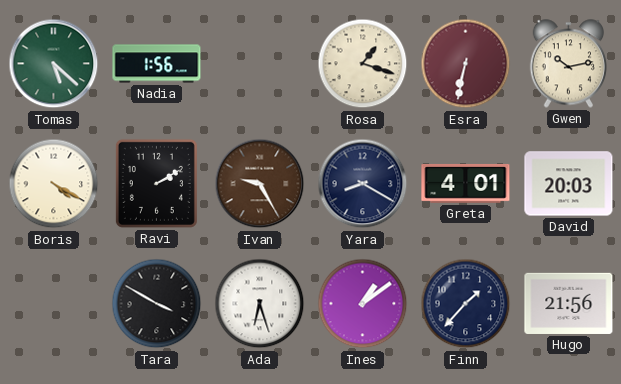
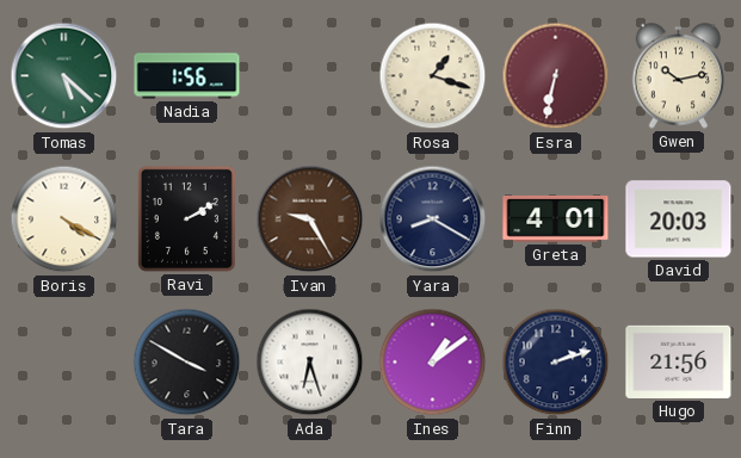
Finn: 1:37 -> 2:12 (556, 363)
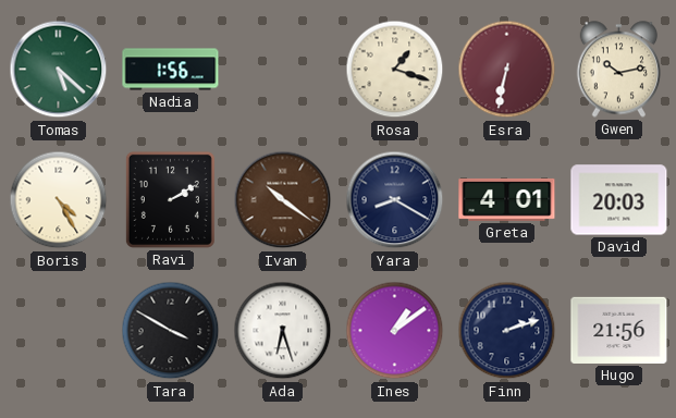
Boris: 4:20 -> 4:25 (59, 200)
Ivan: 9:25 -> 10:21 (283, 200)
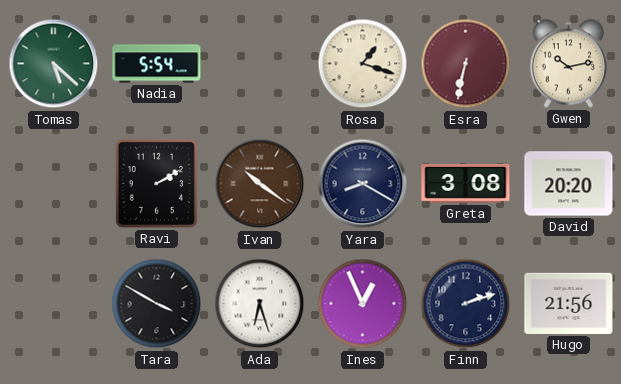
Nadia: 1:56 -> 5:54 (157, 64)
Boris: 4:25 -> none (59, 200)
Greta: 4:01 -> 3:08 (466, 183)
David: 20:03 -> 20:20 (569, 184)
Ines: 1:09 -> 12:56 (363, 304)
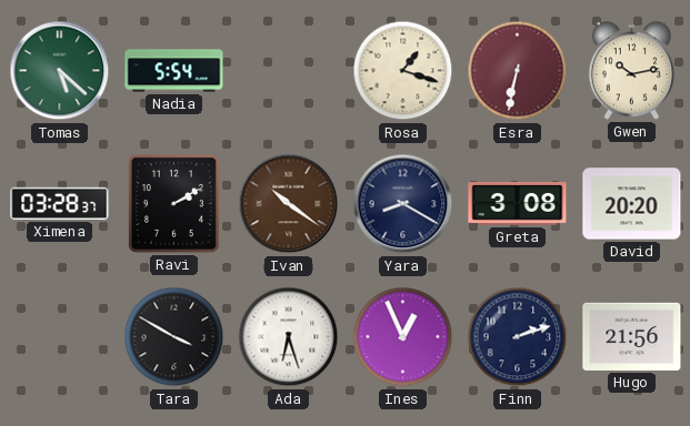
Ximena: none -> 03:28 (60, 203)
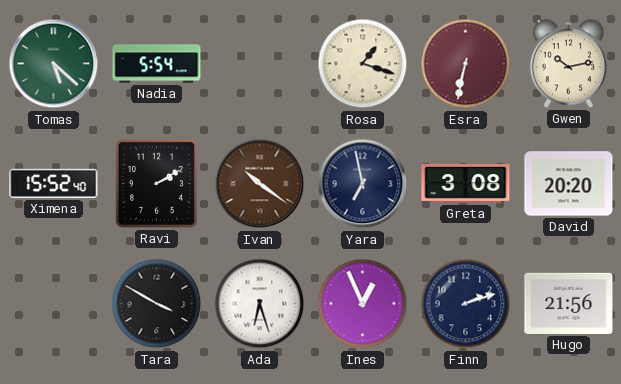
Ximena: 03:28 -> 15:52 (54, 183)
Yara: 8:20 -> 6:58 (363, 184)
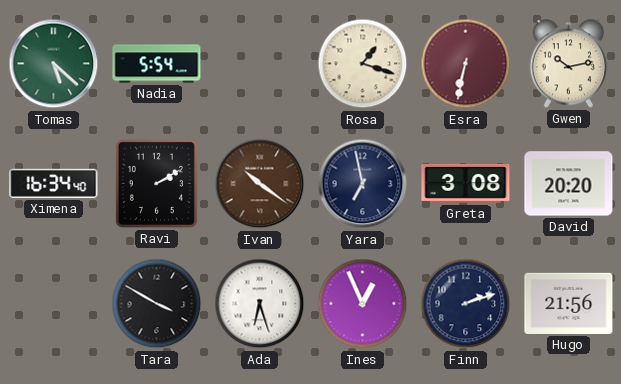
Ximena: 15:52 -> 16:34 (54, 183)
